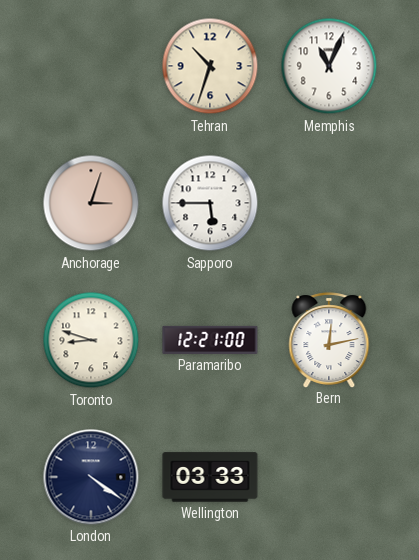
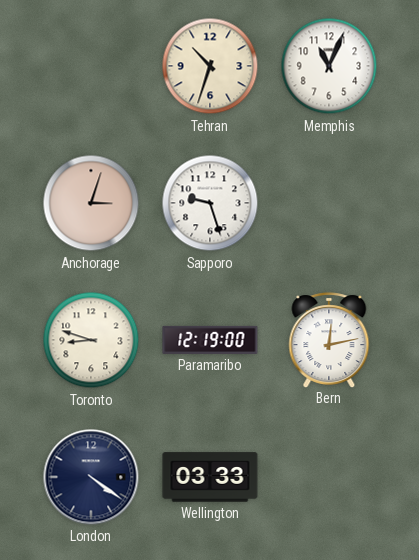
Sapporo: 5:45 -> 9:27 (210, 203)
Paramaribo: 12:21 -> 12:19 (210, 340)
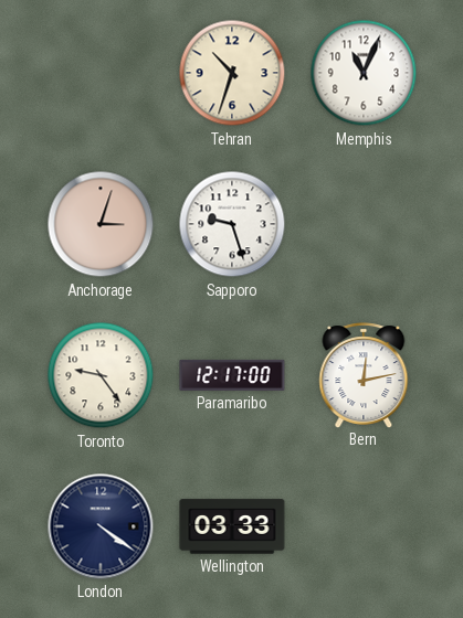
Toronto: 8:48 -> 9:24 (101, 375)
Paramaribo: 12:19 -> 12:17 (232, 375)
